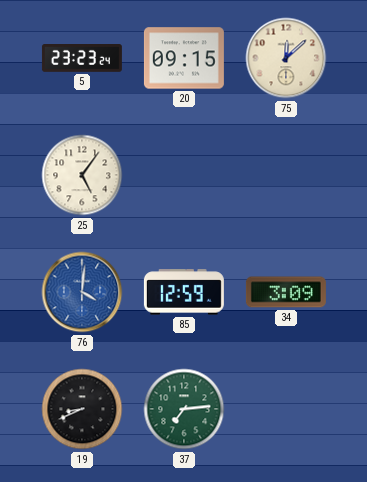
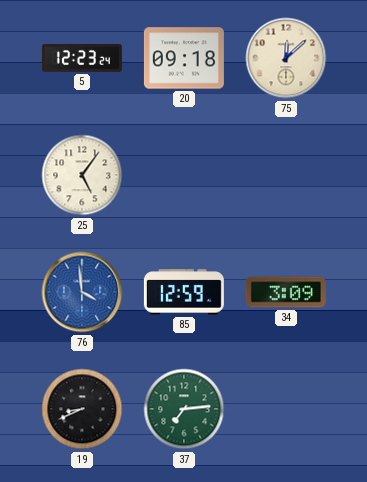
5: 23:23 -> 12:23 (82, 59)
20: 09:15 -> 09:18 (184, 58)
76: 4:01 -> 3:59 (82, 292)
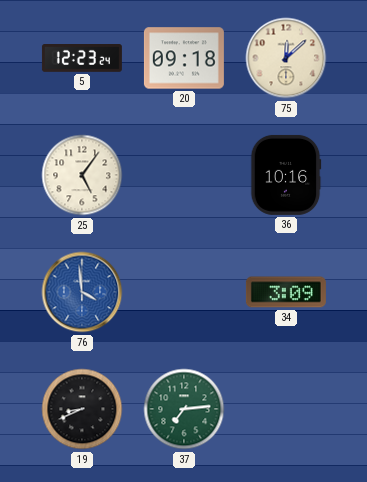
36: none -> 10:16 (286, 175)
85: 12:59 -> none (184, 292)
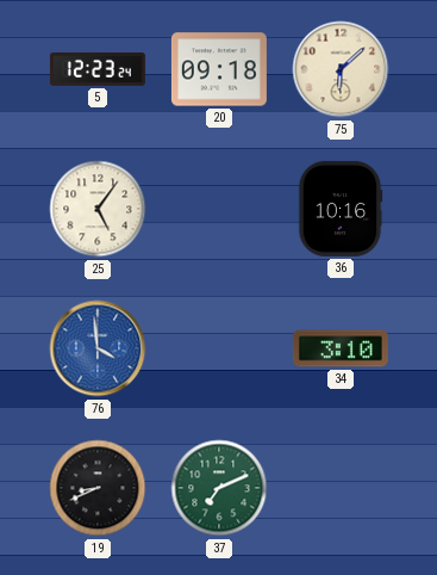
75: 12:08 -> 6:08 (341, 69)
34: 3:09 -> 3:10 (341, 348)
37: 7:14 -> 7:11 (219, 488)
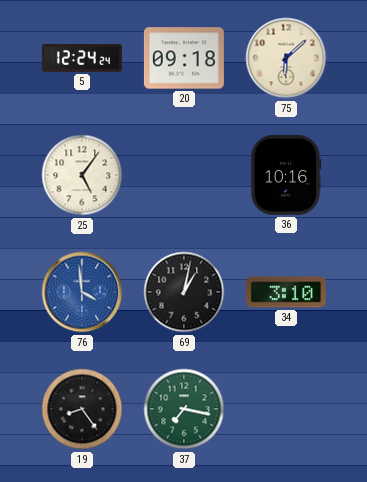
5: 12:23 -> 12:24 (82, 59)
69: none -> 1:02 (184, 292)
19: 8:41 -> 8:24 (82, 409)
37: 7:11 -> 7:17 (184, 409)
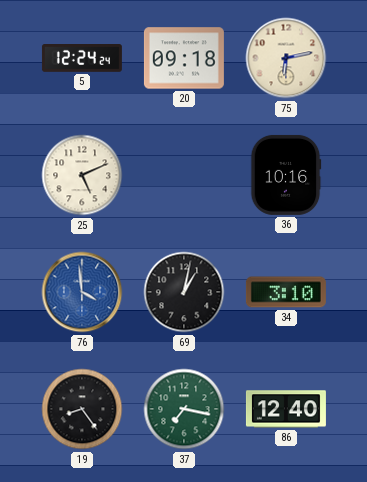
75: 6:08 -> 6:13 (286, 58)
25: 5:06 -> 5:11 (82, 175)
86: none -> 12:40 (286, 409)
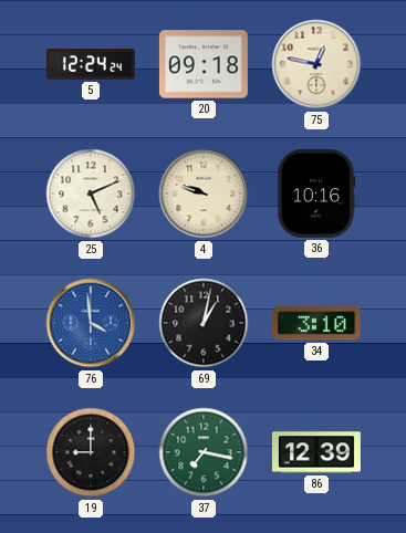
75: 6:13 -> 12:47 (316, 64)
4: none -> 9:48 (204, 194)
19: 8:24 -> 9:00 (91, 452)
86: 12:40 -> 12:39 (316, 452)
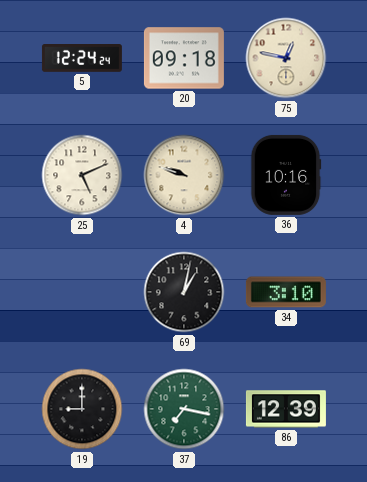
76: 3:59 -> none (91, 323)
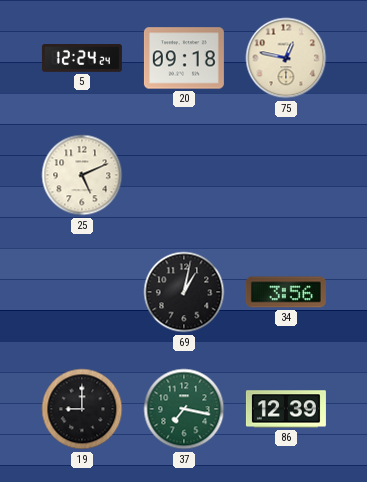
4: 9:48 -> none (184, 175)
36: 10:16 -> none (286, 175)
34: 3:10 -> 3:56 (286, 292)
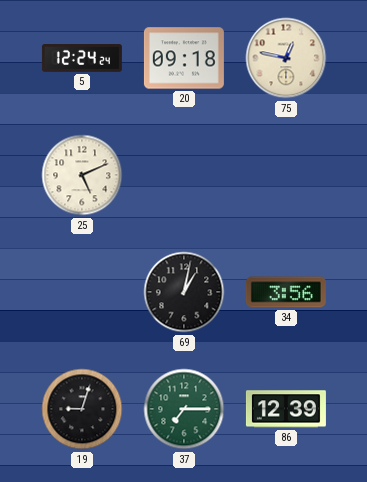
19: 9:00 -> 9:03 (82, 409)
37: 7:17 -> 7:15 (184, 409)
